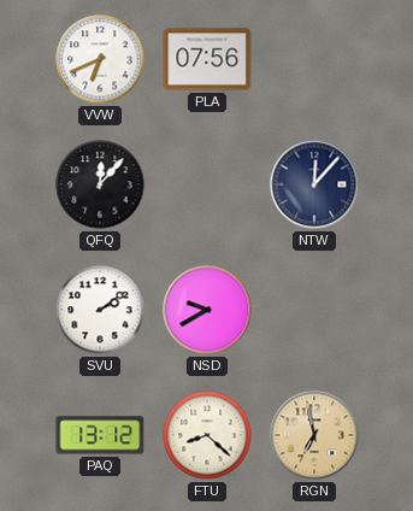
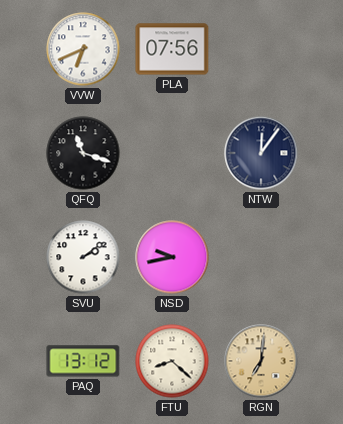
QFQ: 12:07 -> 11:18 (83, 153)
NTW: 12:07 -> 12:06 (261, 153)
NSD: 9:40 -> 9:43 (172, 257)
RGN: 6:58 -> 7:01 (261, 361)
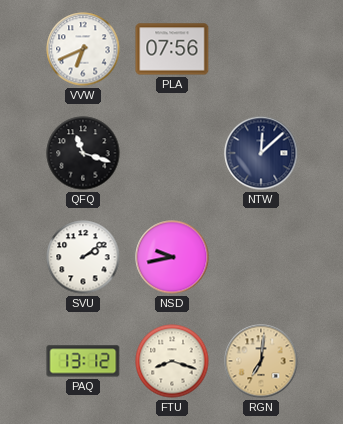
NTW: 12:06 -> 12:08 (261, 153)
FTU: 8:22 -> 8:18 (172, 361)
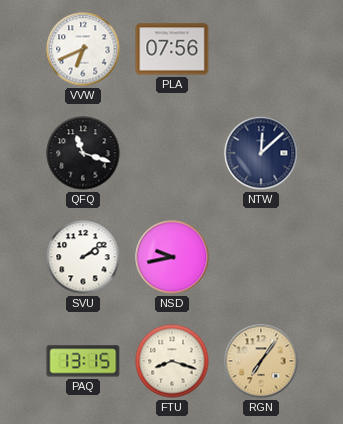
PAQ: 13:12 -> 13:15 (83, 361)
RGN: 7:01 -> 7:06 (261, 361)
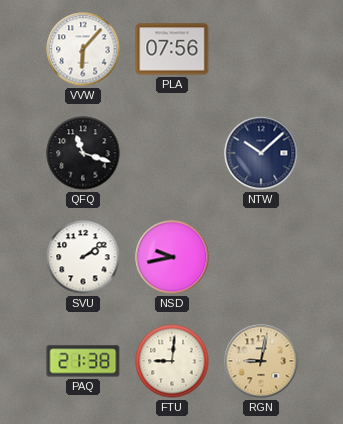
VVW: 6:41 -> 6:07 (83, 49)
NTW: 12:08 -> 10:08 (261, 153)
PAQ: 13:15 -> 21:38 (83, 361)
FTU: 8:18 -> 9:01 (172, 361)
RGN: 7:06 -> 9:02 (261, 361)
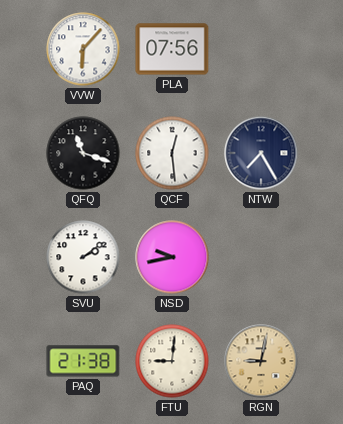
QCF: none -> 12:29 (172, 153)
NTW: 10:08 -> 7:25 (261, 153)
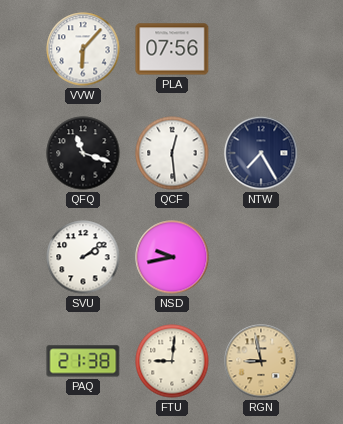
RGN: 9:02 -> 8:58 (261, 361)
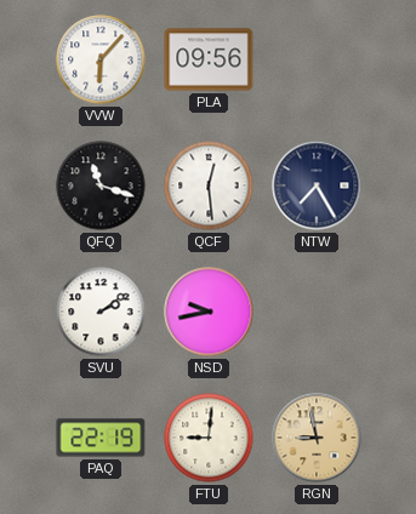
PLA: 07:56 -> 09:56 (209, 59)
PAQ: 21:38 -> 22:19 (101, 438)
